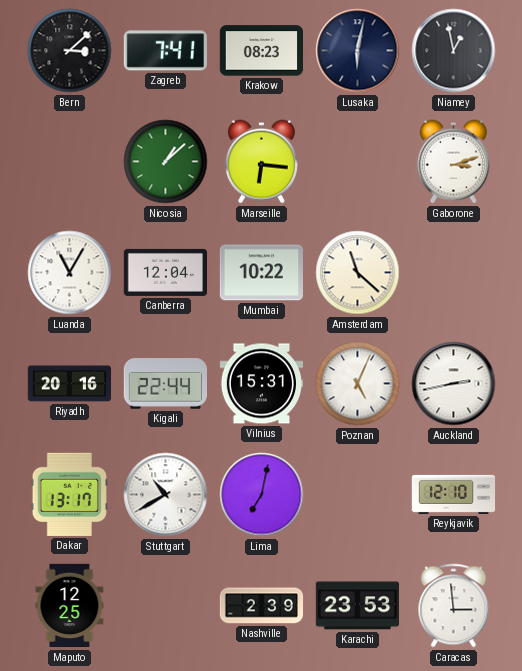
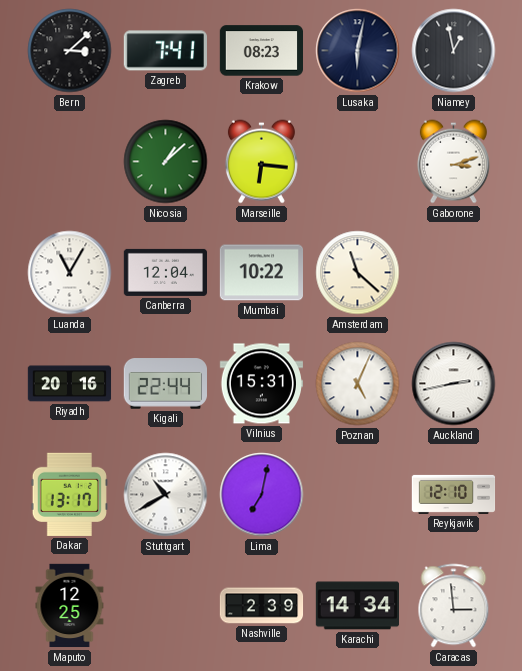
Karachi: 23:53 -> 14:34 (357, 606)
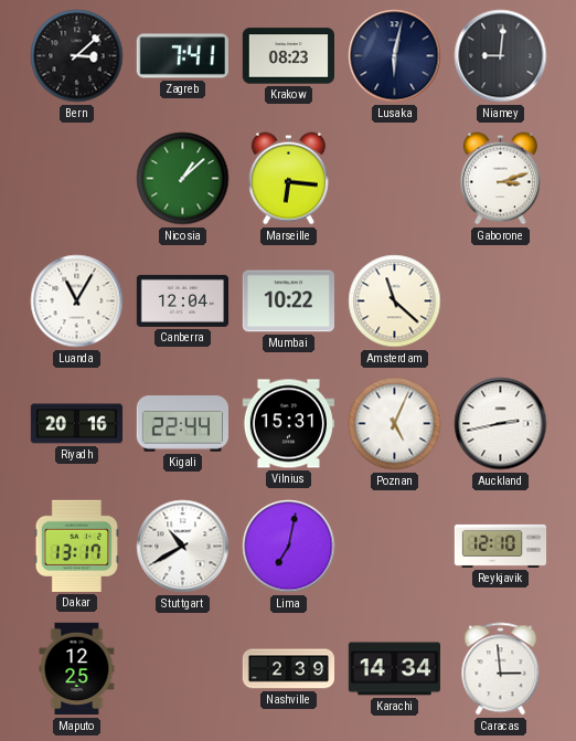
Niamey: 12:58 -> 9:01 (501, 56)
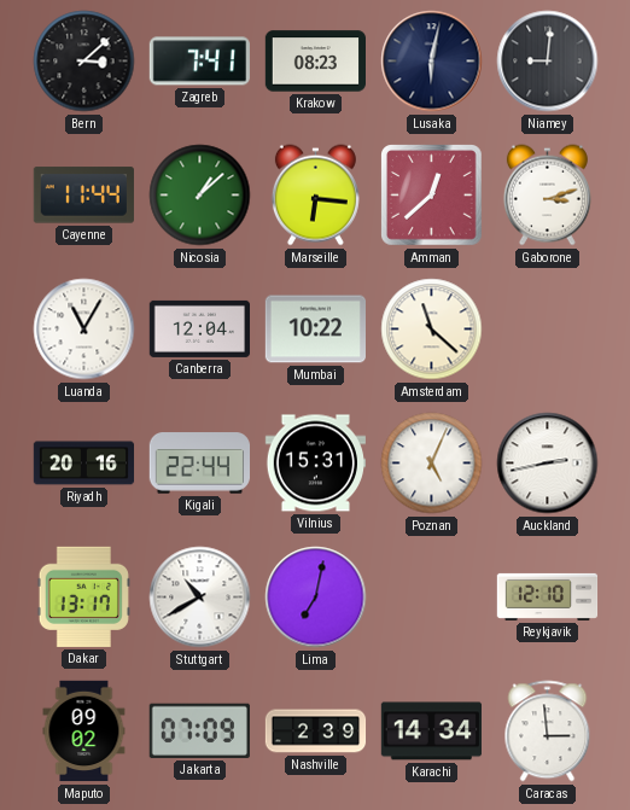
Cayenne: none -> 11:44 (83, 196)
Amman: none -> 12:38 (432, 196)
Maputo: 12:25 -> 09:02 (84, 732)
Jakarta: none -> 07:09 (199, 730)
